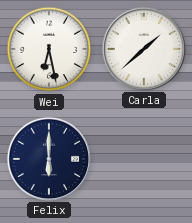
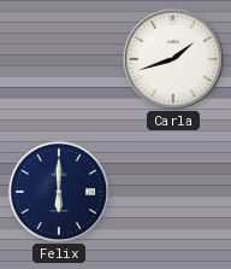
Wei: 6:28 -> none (49, 49)
Carla: 1:38 -> 1:42 (172, 58)
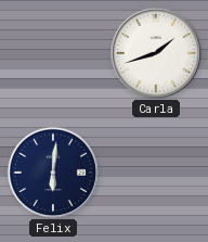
Felix: 6:00 -> 6:01 (52, 171)
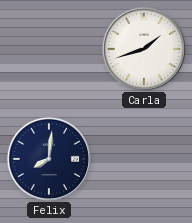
Felix: 6:01 -> 8:01 (48, 158)
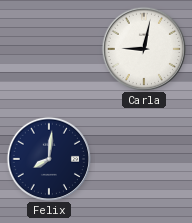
Carla: 1:42 -> 9:02 (143, 48)
